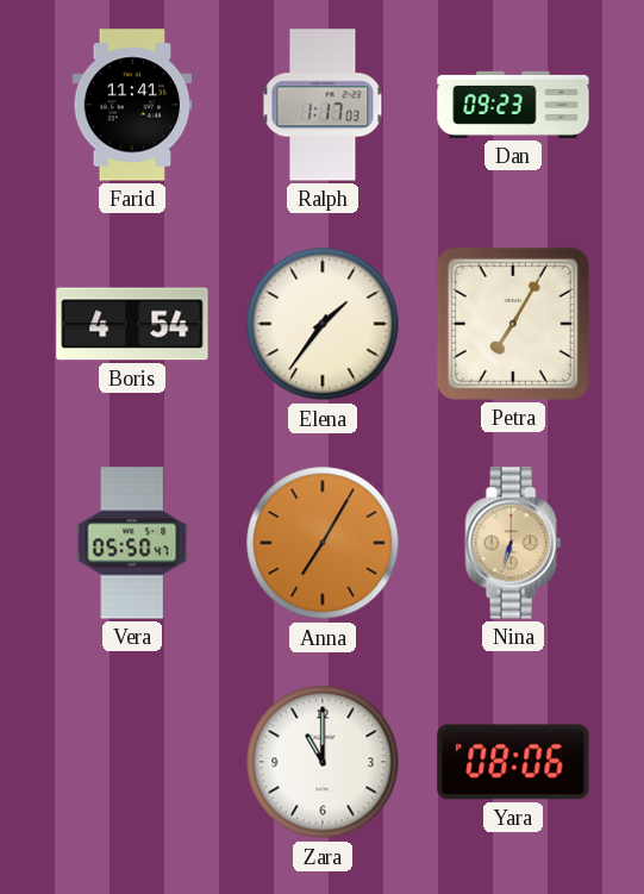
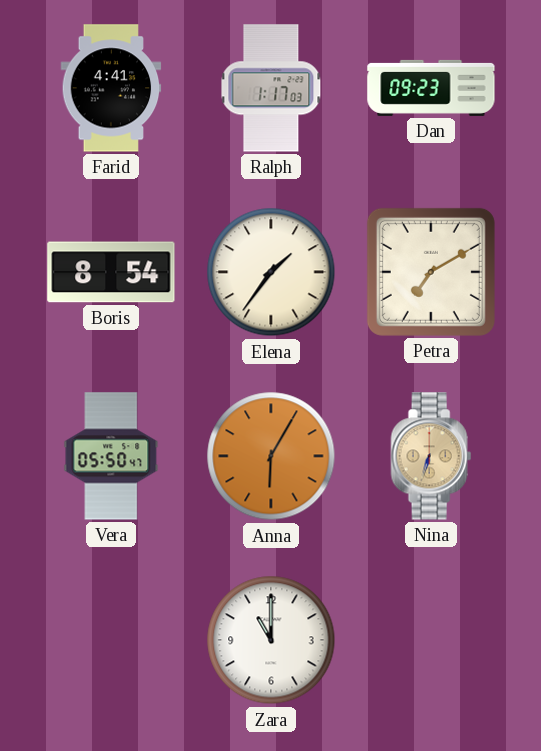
Farid: 11:41 -> 4:41 (111, 88)
Boris: 4:54 -> 8:54 (111, 272)
Petra: 7:05 -> 7:10 (431, 272)
Anna: 7:05 -> 6:05 (271, 456)
Yara: 08:06 -> none (513, 762)
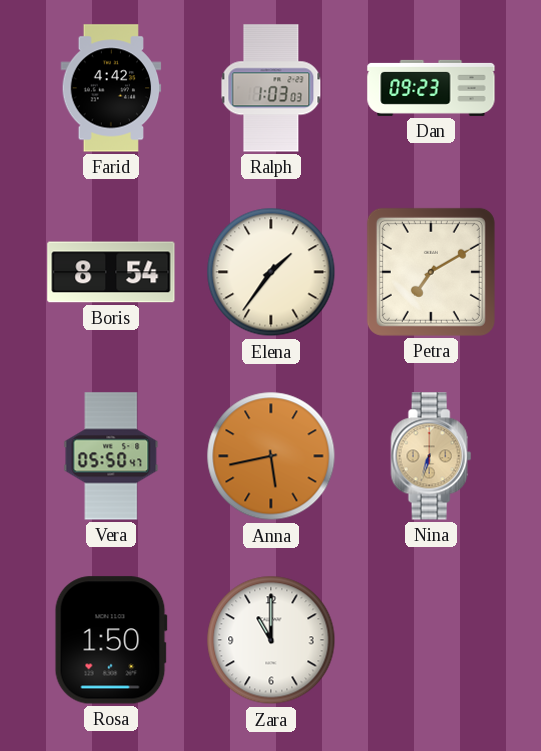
Farid: 4:41 -> 4:42 (111, 88)
Ralph: 1:17 -> 1:03 (271, 88)
Anna: 6:05 -> 5:43 (271, 456)
Rosa: none -> 1:50 (111, 640)
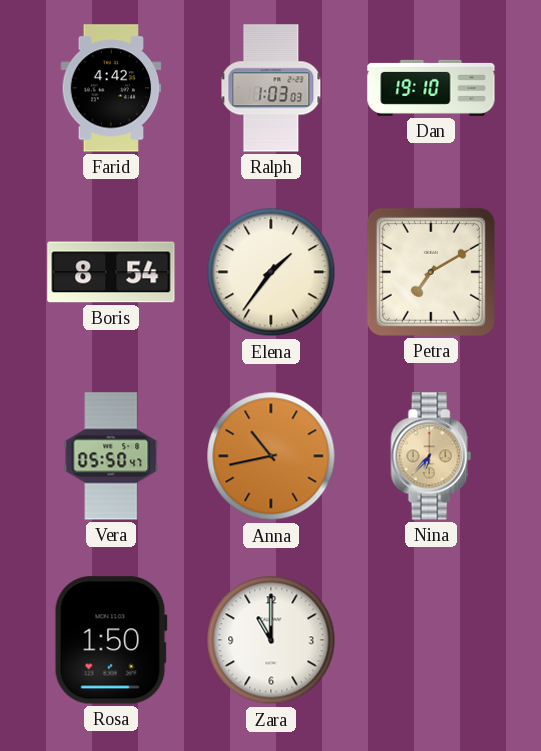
Dan: 09:23 -> 19:10 (431, 88)
Anna: 5:43 -> 10:43 (271, 456)
Nina: 6:33 -> 6:37 (431, 456)
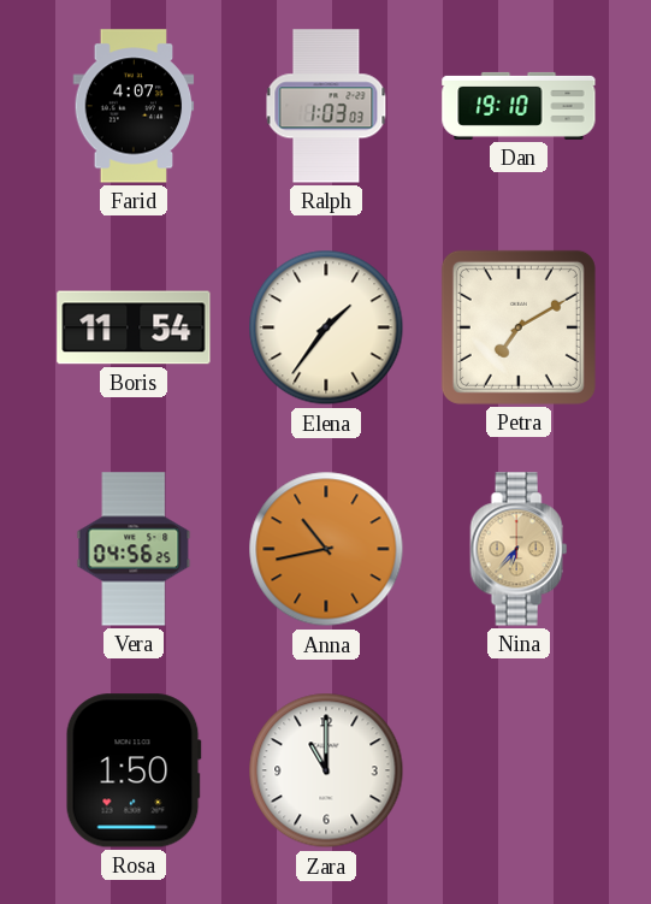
Farid: 4:42 -> 4:07 (134, 106)
Boris: 8:54 -> 11:54 (134, 327)
Vera: 05:50 -> 04:56 (134, 549)
